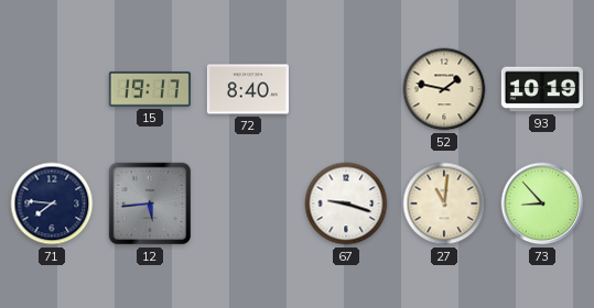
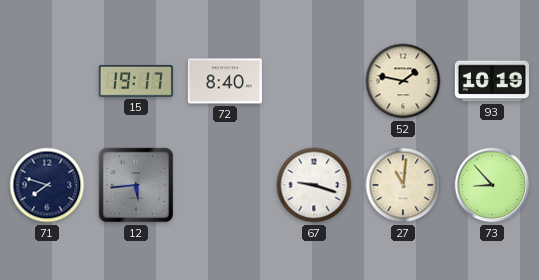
71: 7:46 -> 7:48 (47, 185)
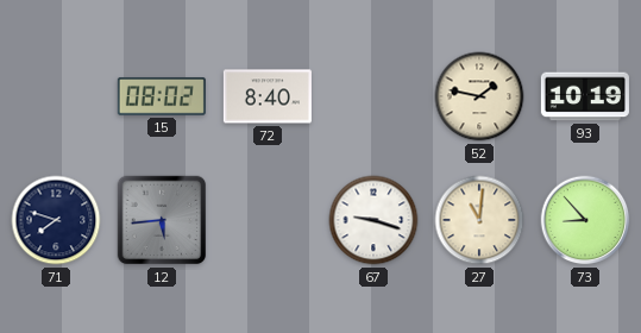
15: 19:17 -> 08:02 (162, 96)
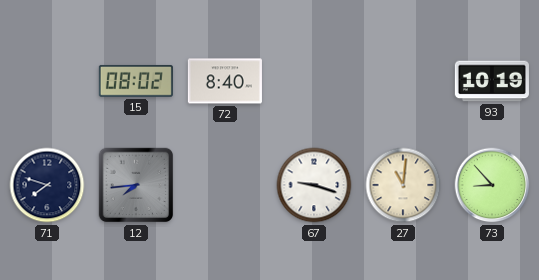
52: 1:47 -> none (479, 96)
12: 5:44 -> 7:44 (136, 185)
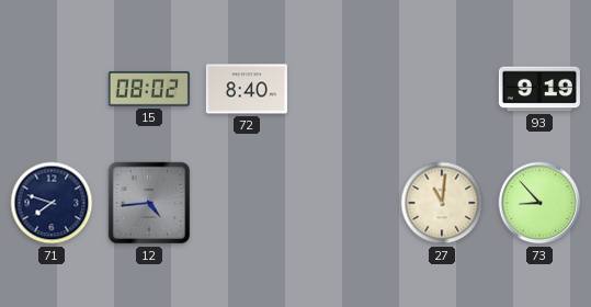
93: 10:19 -> 9:19 (539, 89)
12: 7:44 -> 4:44 (149, 203)
67: 9:18 -> none (314, 185)
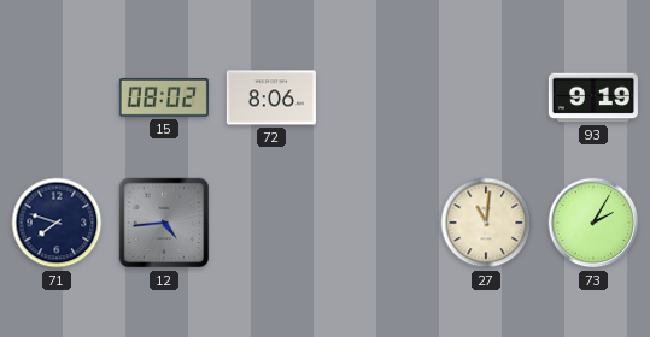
72: 8:40 -> 8:06 (271, 97)
73: 8:53 -> 2:05 (593, 223)
